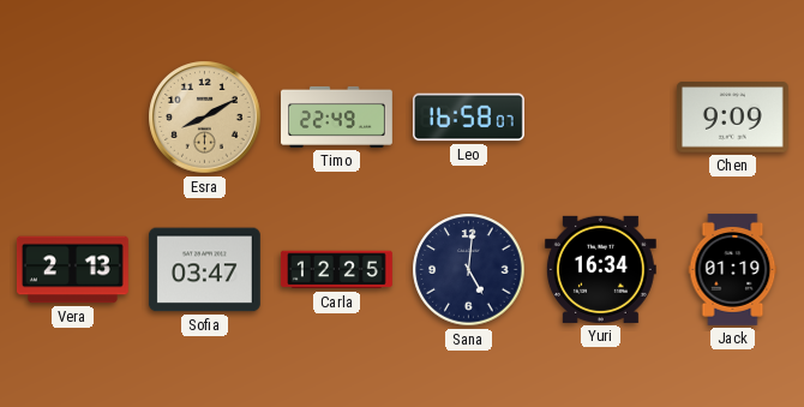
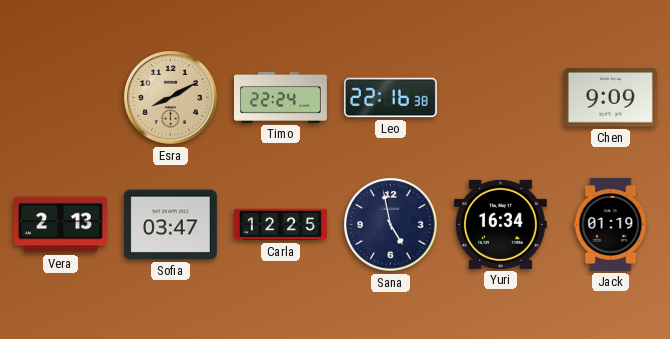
Timo: 22:49 -> 22:24 (281, 97)
Leo: 16:58 -> 22:16 (390, 98)
Sana: 5:01 -> 4:58 (391, 225)
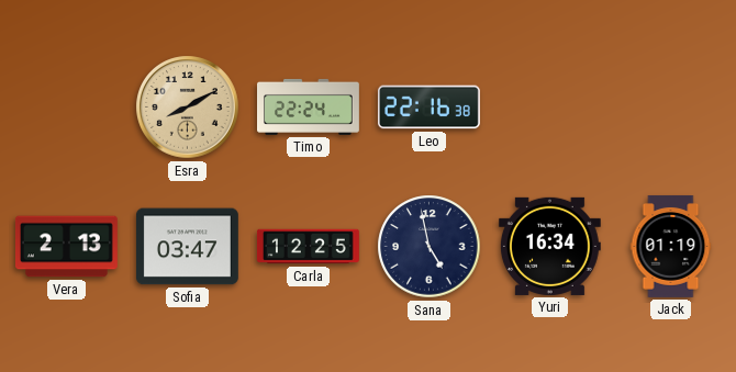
Chen: 9:09 -> none (610, 98)
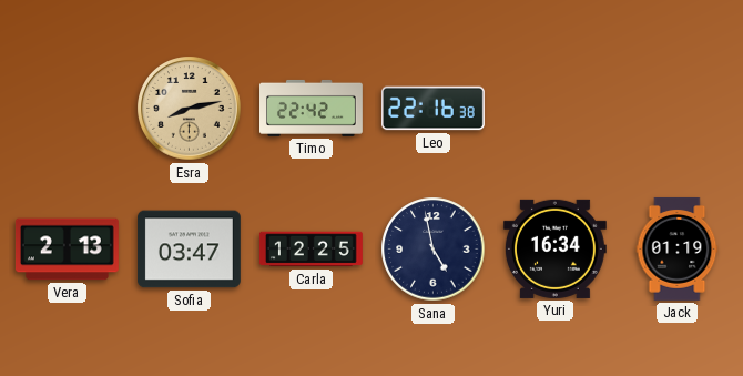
Esra: 8:10 -> 8:13 (190, 109)
Timo: 22:24 -> 22:42 (312, 108)
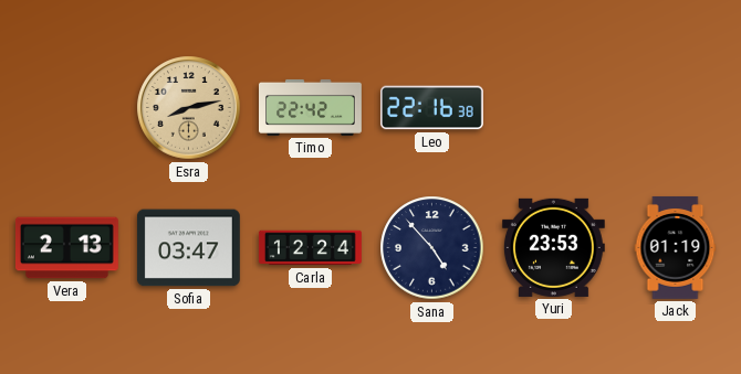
Carla: 12:25 -> 12:24 (310, 248)
Sana: 4:58 -> 4:53 (432, 248)
Yuri: 16:34 -> 23:53 (553, 247)
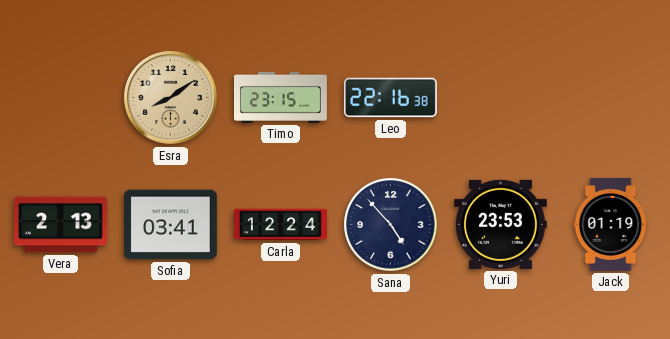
Esra: 8:13 -> 8:09 (171, 98)
Timo: 22:42 -> 23:15 (281, 97)
Sofia: 03:47 -> 03:41 (170, 225)
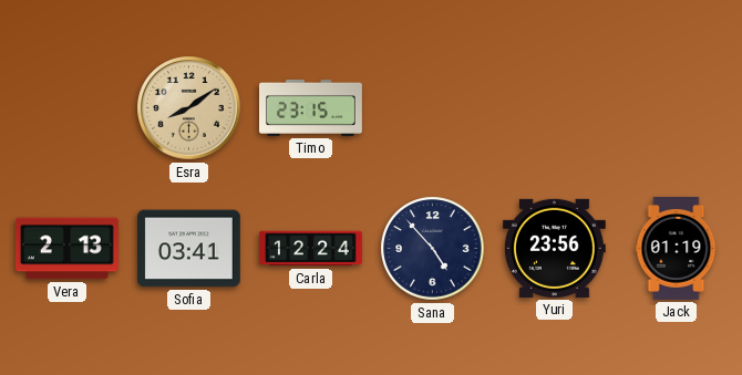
Leo: 22:16 -> none (390, 98)
Yuri: 23:53 -> 23:56 (554, 248)
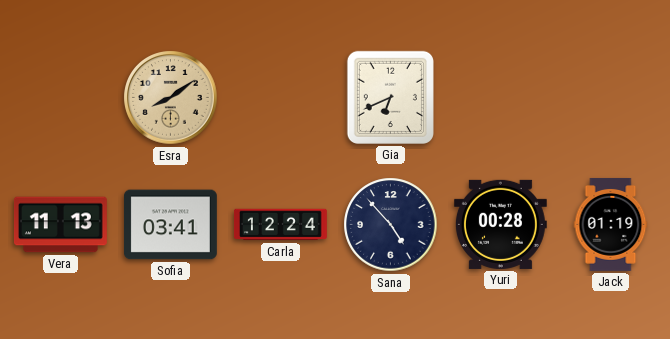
Timo: 23:15 -> none (311, 107)
Gia: none -> 6:41 (390, 97)
Vera: 2:13 -> 11:13 (60, 225)
Yuri: 23:56 -> 00:28 (500, 224)
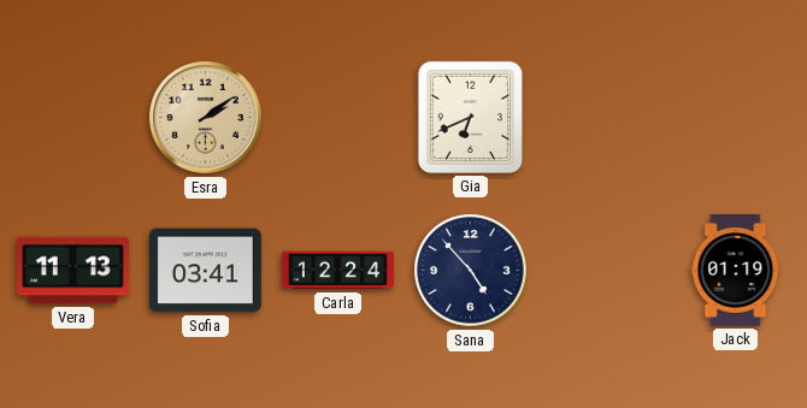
Esra: 8:09 -> 2:09 (206, 118)
Yuri: 00:28 -> none (500, 224)
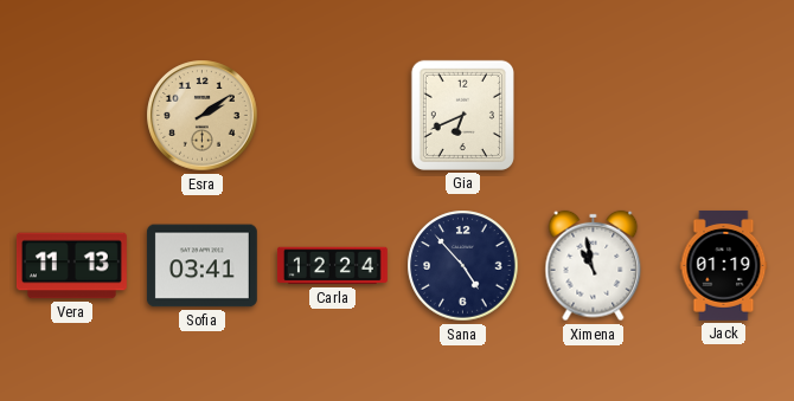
Ximena: none -> 10:58 (594, 266)
